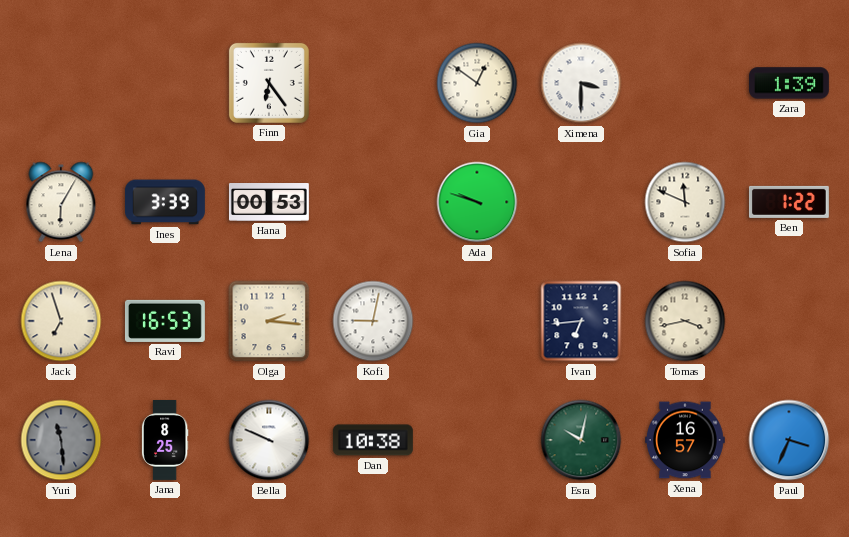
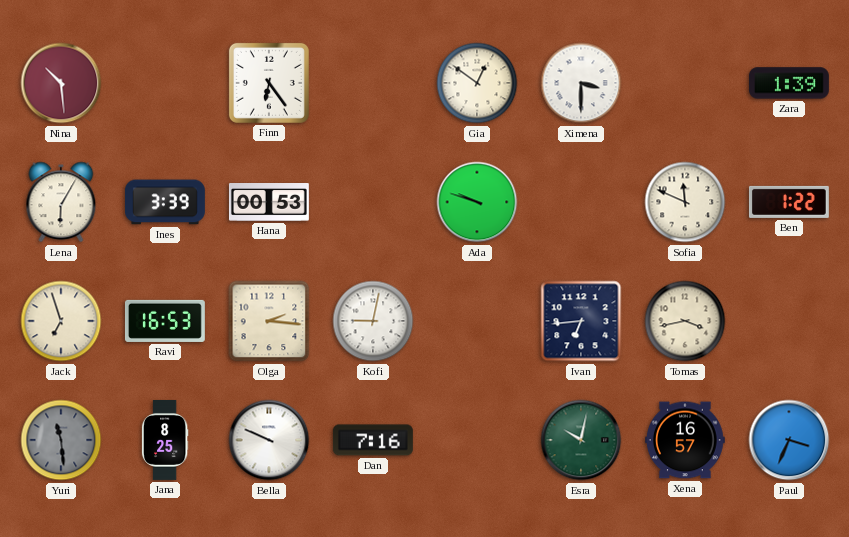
Nina: none -> 10:29 (61, 83)
Dan: 10:38 -> 7:16 (373, 440)
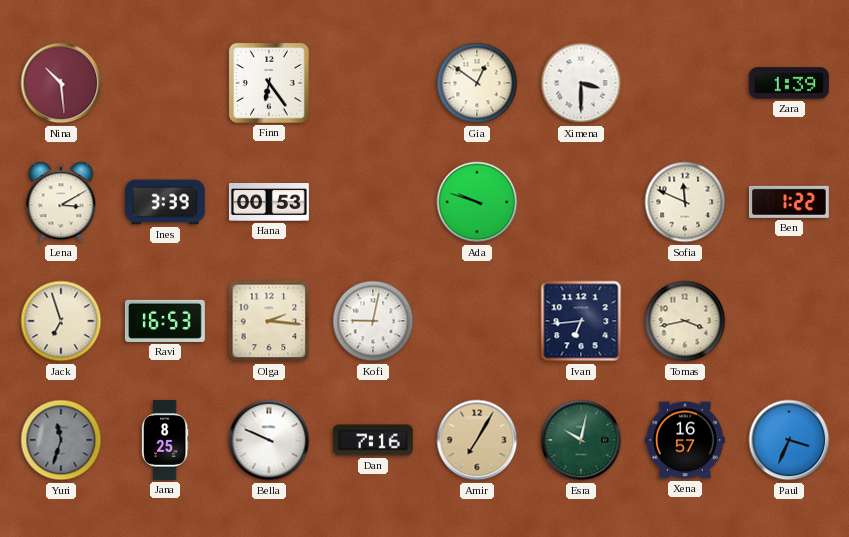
Lena: 6:05 -> 3:10 (61, 202)
Yuri: 11:29 -> 11:33 (61, 440)
Amir: none -> 7:05 (477, 440)
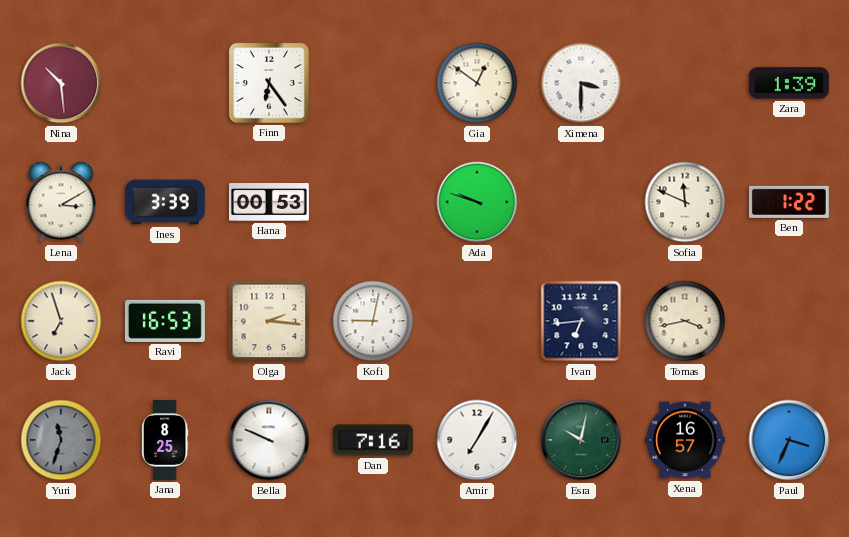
Amir dial: champagne -> white (477, 440)
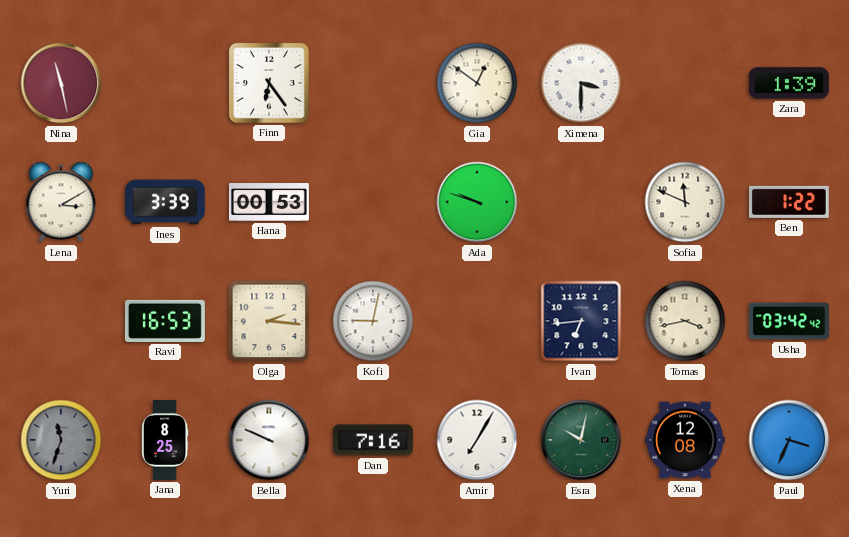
Nina: 10:29 -> 11:28 (61, 83)
Jack: 6:57 -> none (61, 321)
Usha: none -> 03:42 (789, 321)
Xena: 16:57 -> 12:08 (685, 440)
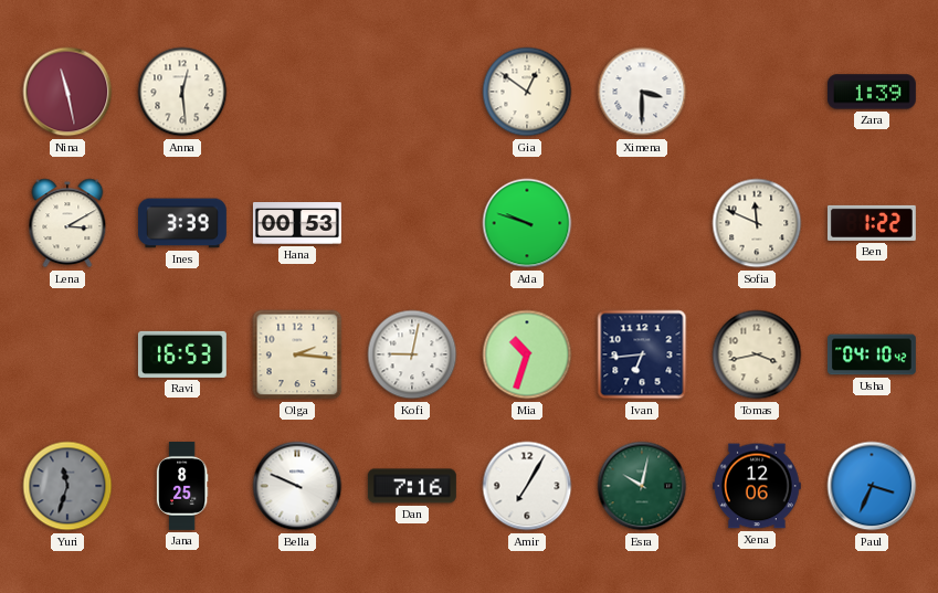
Anna: none -> 12:29 (182, 92)
Finn: 6:24 -> none (269, 83)
Mia: none -> 10:33 (527, 354)
Usha: 03:42 -> 04:10 (872, 354)
Xena: 12:08 -> 12:06 (757, 486)
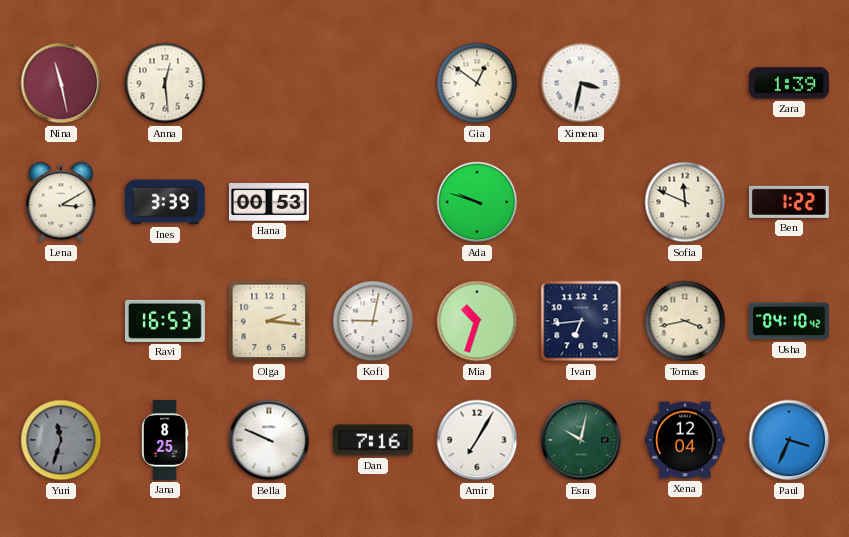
Ximena: 3:30 -> 3:32 (581, 83)
Xena: 12:06 -> 12:04 (685, 440)
